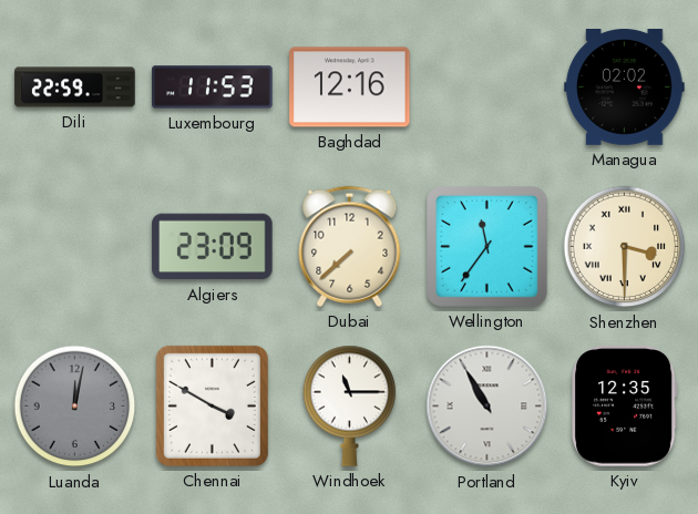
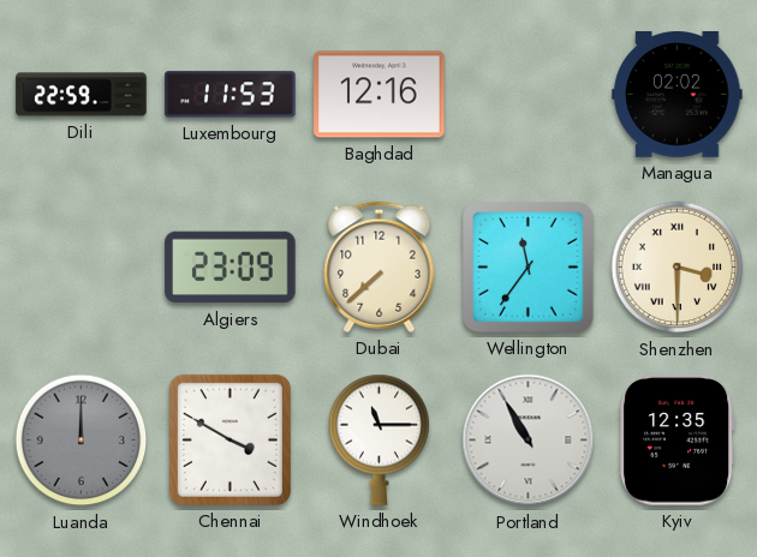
Luanda: 12:02 -> 12:00 (82, 441)
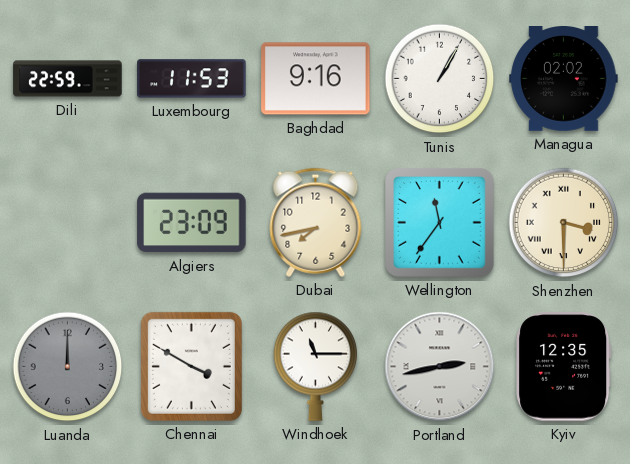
Baghdad: 12:16 -> 9:16 (316, 79)
Tunis: none -> 1:05 (440, 79)
Dubai: 7:38 -> 7:43 (316, 222)
Portland: 10:55 -> 2:43 (440, 367)
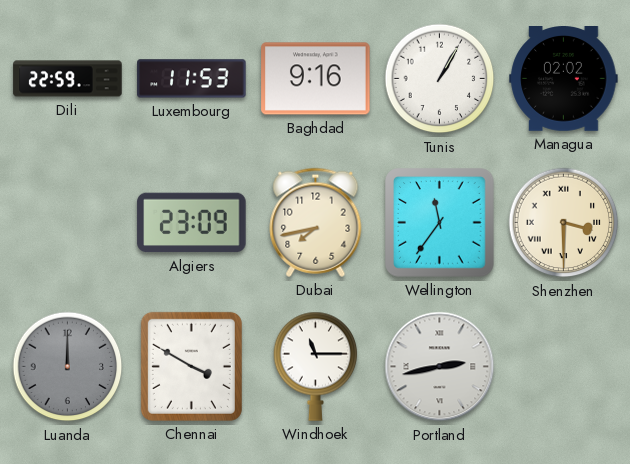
Kyiv: 12:35 -> none (564, 367)
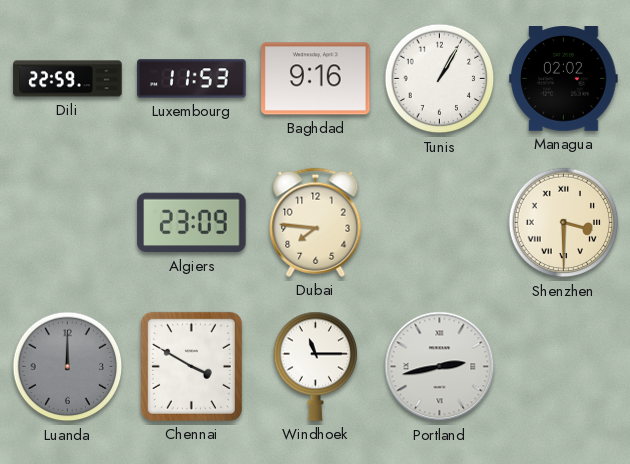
Dubai: 7:43 -> 7:46 (316, 222)
Wellington: 11:36 -> none (440, 223)
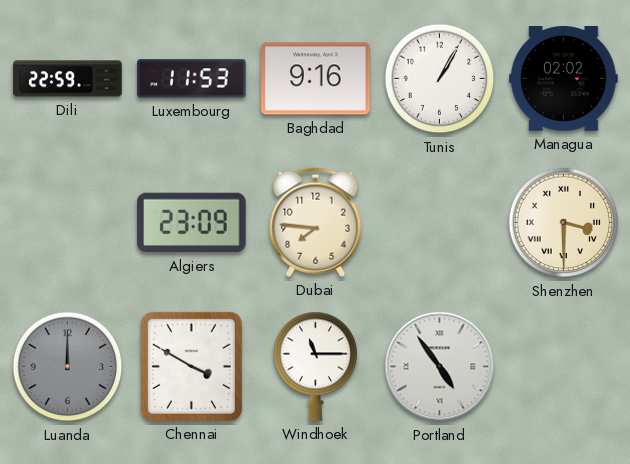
Portland: 2:43 -> 4:54 (440, 367)
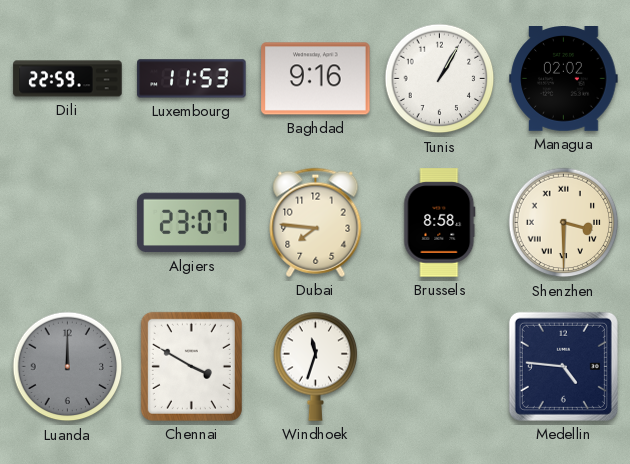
Algiers: 23:09 -> 23:07 (192, 223)
Brussels: none -> 8:58 (440, 223)
Windhoek: 11:15 -> 11:33 (316, 366)
Portland: 4:54 -> none (440, 367)
Medellin: none -> 4:46 (563, 366)
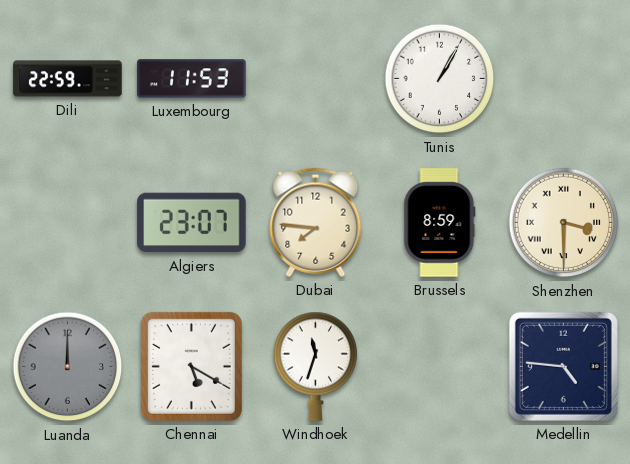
Baghdad: 9:16 -> none (316, 79)
Managua: 02:02 -> none (564, 79)
Brussels: 8:58 -> 8:59 (440, 223)
Chennai: 3:50 -> 5:20 (191, 366)
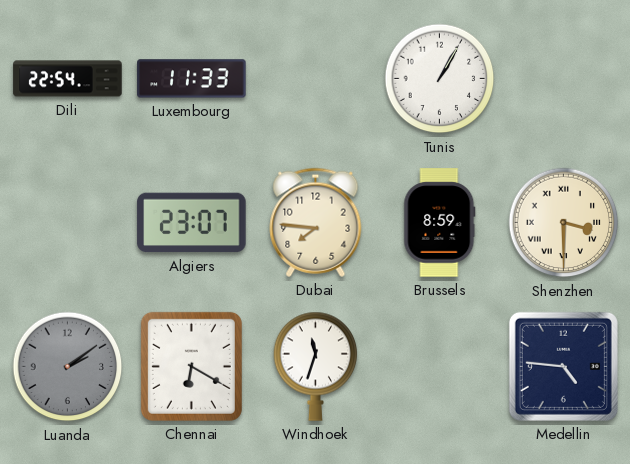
Dili: 22:59 -> 22:54 (68, 79)
Luxembourg: 11:53 -> 11:33 (192, 79)
Luanda: 12:00 -> 2:09 (68, 367)
Chennai: 5:20 -> 6:20 (191, 366)
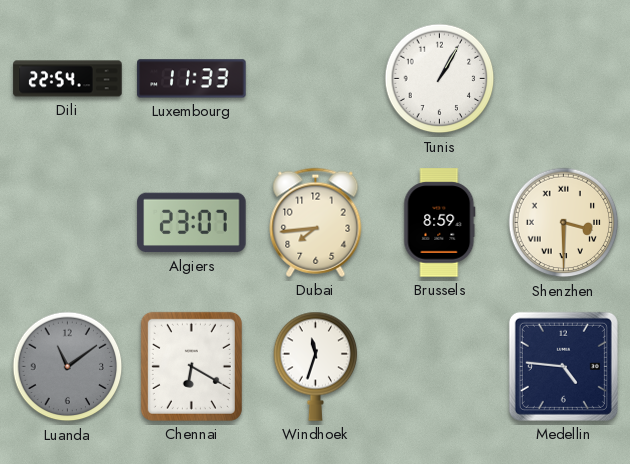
Dubai: 7:46 -> 7:44 (316, 222)
Luanda: 2:09 -> 11:09 (68, 367)
